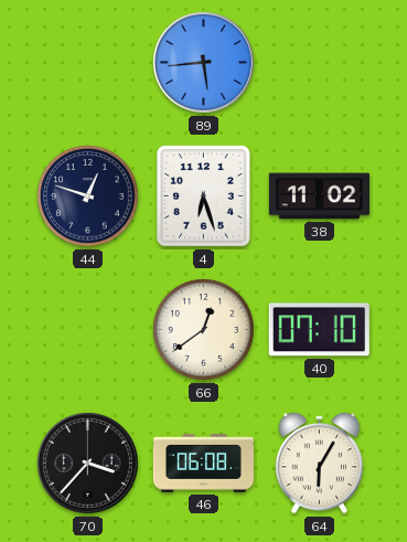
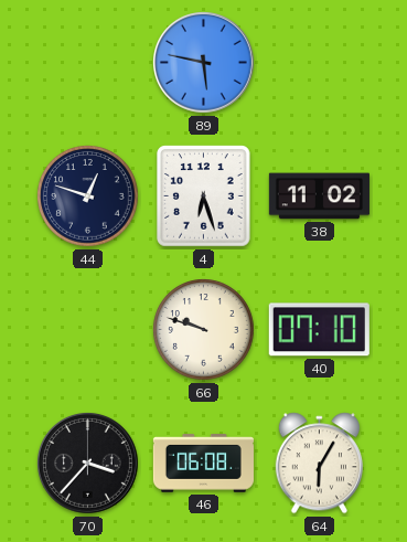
89: 5:44 -> 5:47 (204, 63)
66: 12:39 -> 9:48 (204, 330)
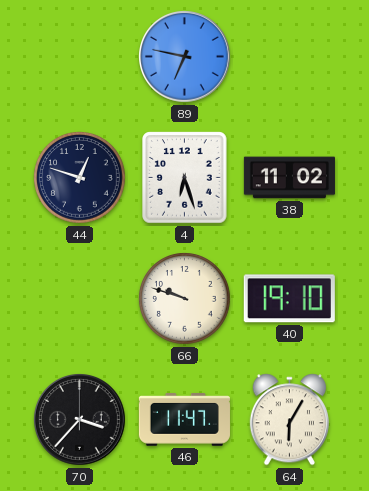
89: 5:47 -> 6:47 (185, 57)
40: 07:10 -> 19:10 (289, 299)
46: 06:08 -> 11:47 (184, 420)
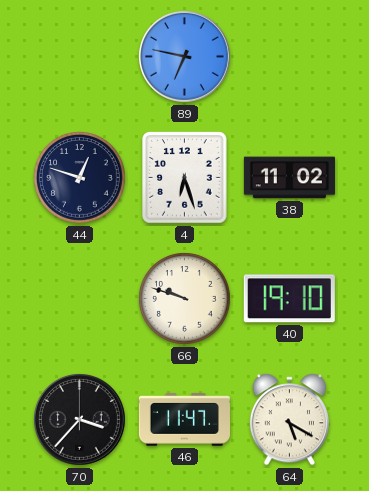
64: 6:05 -> 5:20 (289, 420)
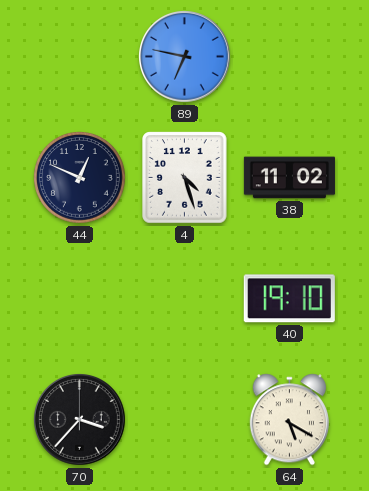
44: 12:48 -> 12:49 (80, 178)
4: 6:27 -> 4:27 (185, 178)
66: 9:48 -> none (185, 299)
46: 11:47 -> none (184, 420)
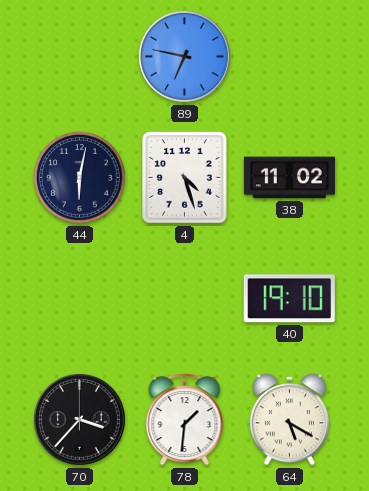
44: 12:49 -> 6:02 (80, 178)
78: none -> 1:31 (185, 420)
